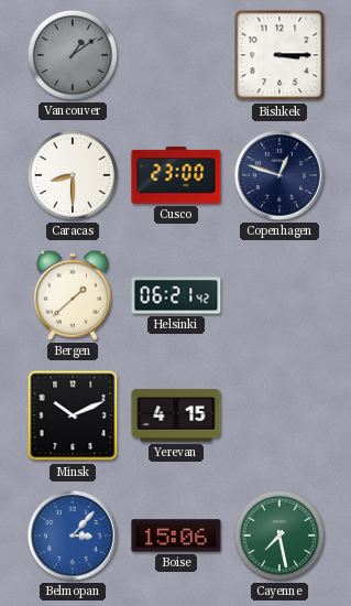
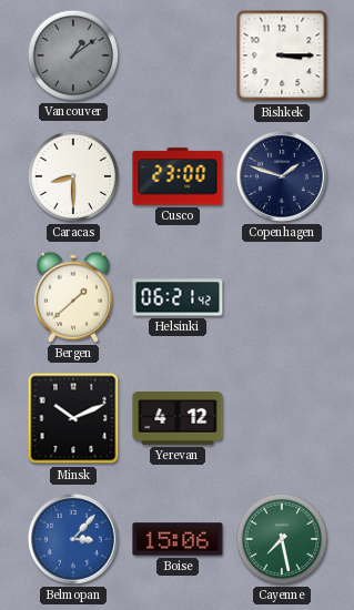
Copenhagen: 12:48 -> 1:48 (282, 176)
Yerevan: 4:15 -> 4:12 (178, 419)
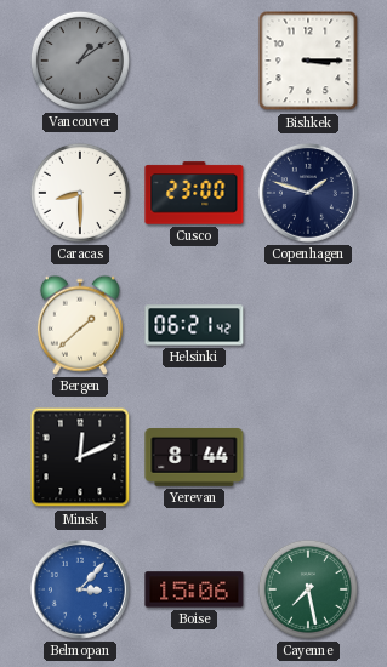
Minsk: 10:11 -> 12:11 (80, 457)
Yerevan: 4:12 -> 8:44 (194, 458)
